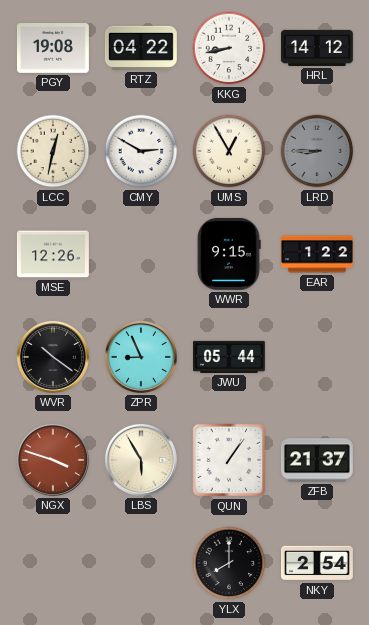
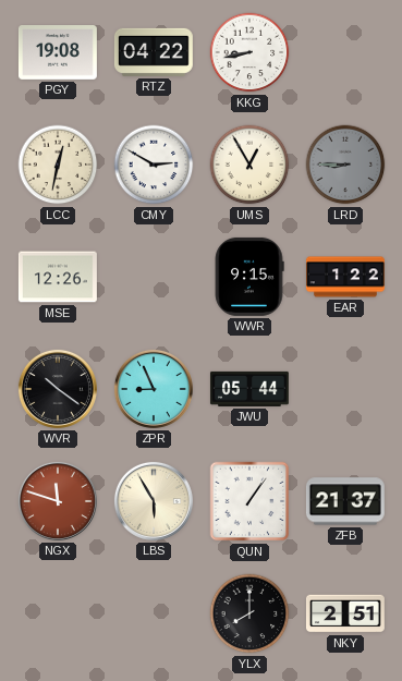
HRL: 14:12 -> none (317, 48)
NGX: 3:48 -> 11:48 (58, 501)
NKY: 2:54 -> 2:51 (345, 613)
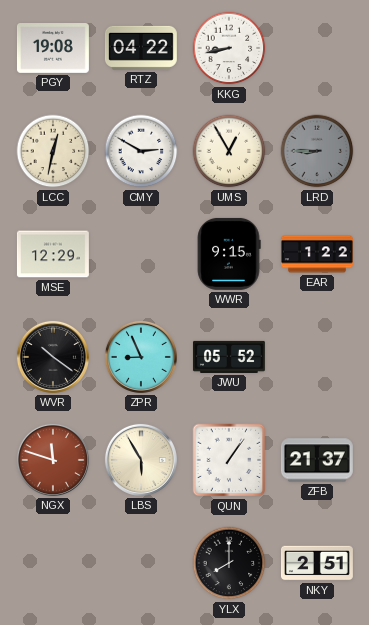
MSE: 12:26 -> 12:29 (53, 254)
JWU: 05:44 -> 05:52 (229, 357)
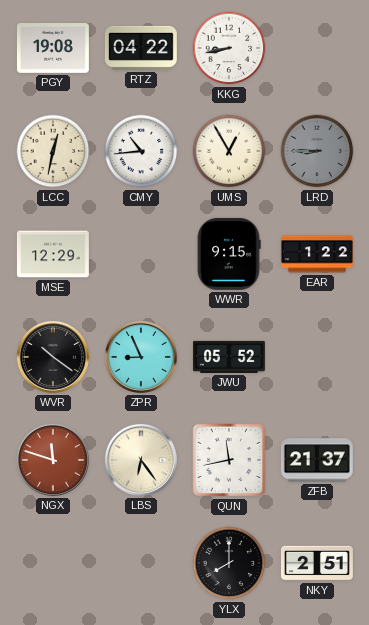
CMY: 2:50 -> 10:44 (141, 151)
LBS: 5:55 -> 6:24 (141, 460)
QUN: 1:06 -> 11:43 (229, 460)
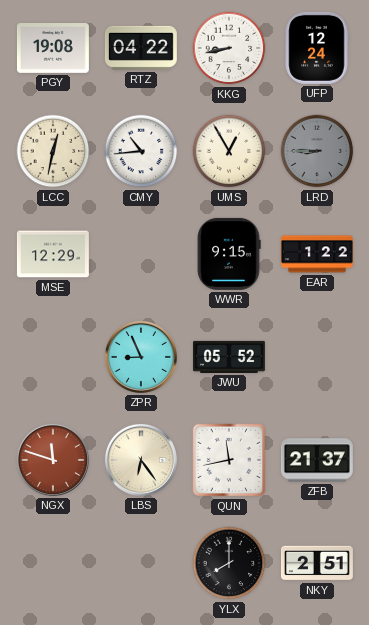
UFP: none -> 12:24 (317, 48)
WVR: 10:21 -> none (53, 357)
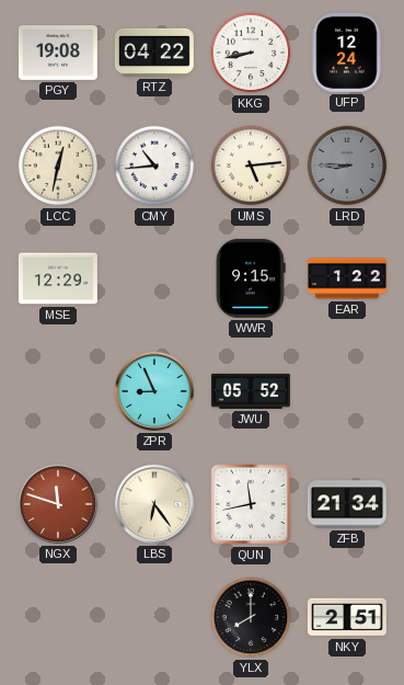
UMS: 12:55 -> 5:14 (251, 165)
ZFB: 21:37 -> 21:34 (347, 504)
